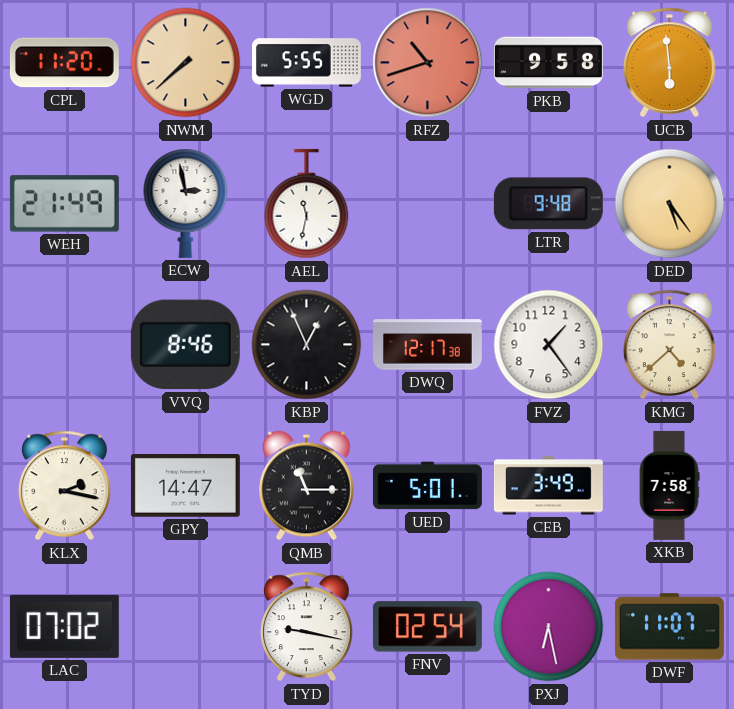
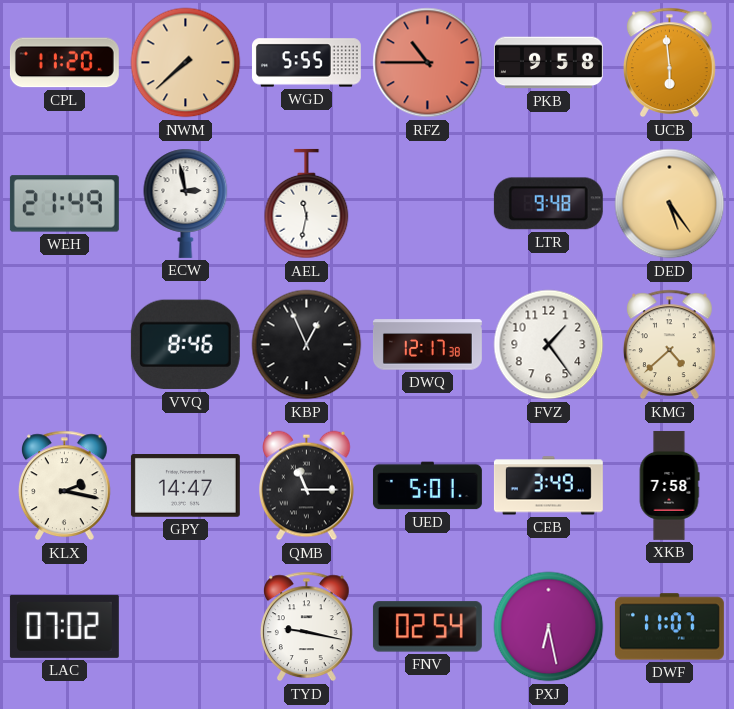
RFZ: 10:42 -> 10:45 (428, 63)
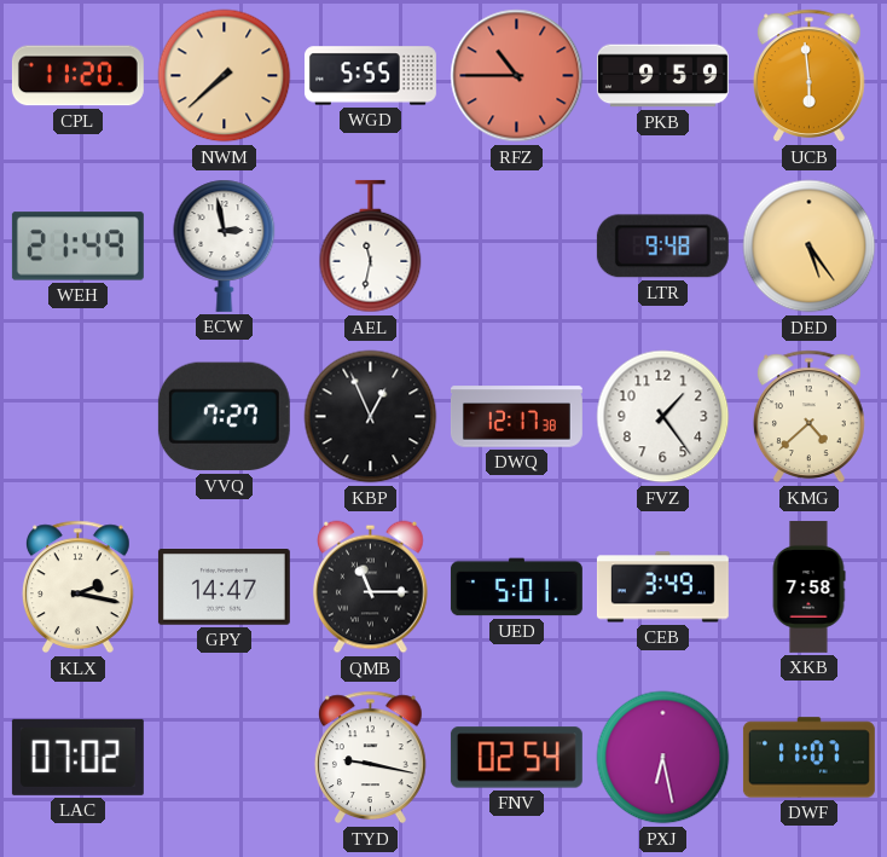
PKB: 9:58 -> 9:59 (662, 76)
VVQ: 8:46 -> 7:27 (224, 417)
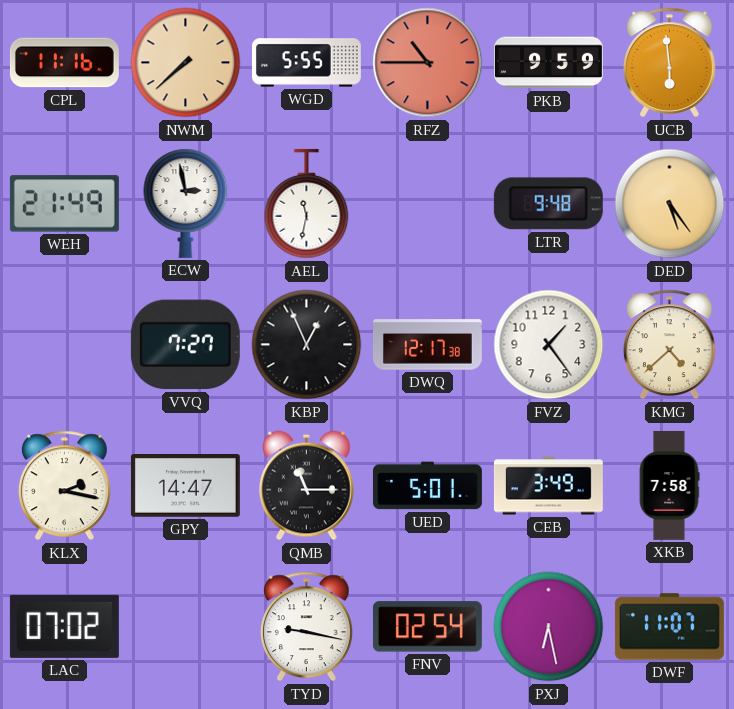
CPL: 11:20 -> 11:16 (64, 63)
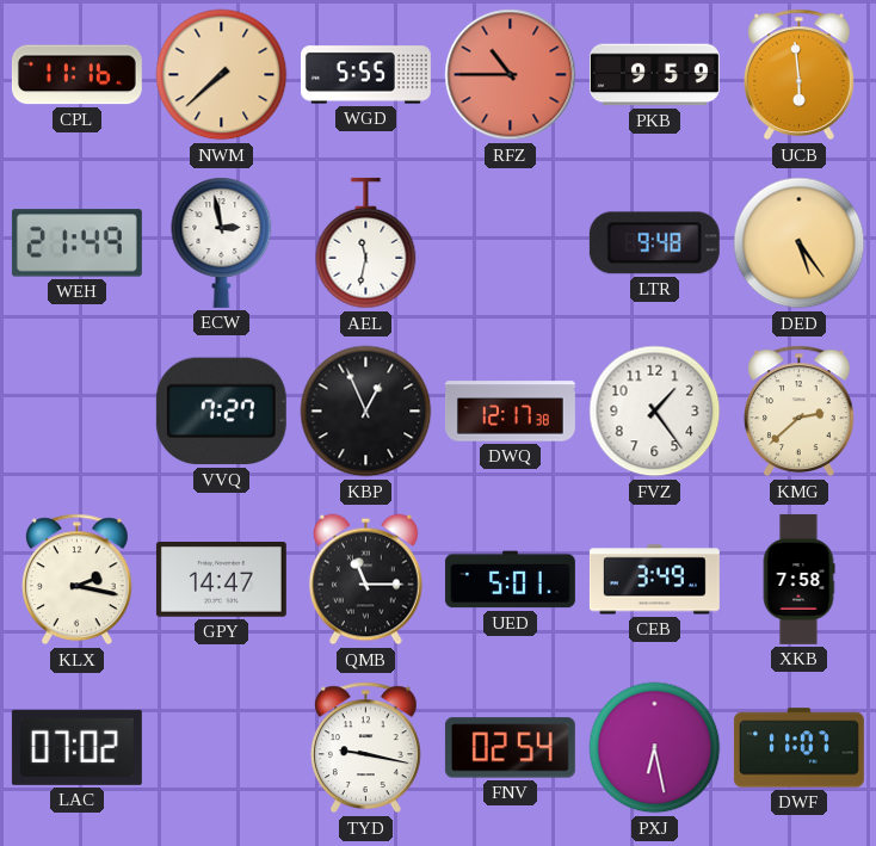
KMG: 4:38 -> 2:38 (798, 412)
